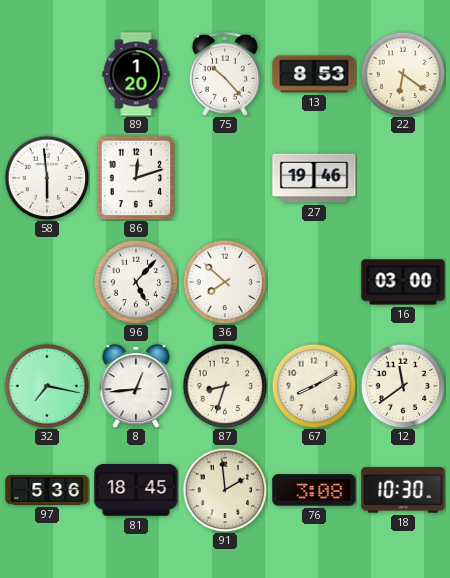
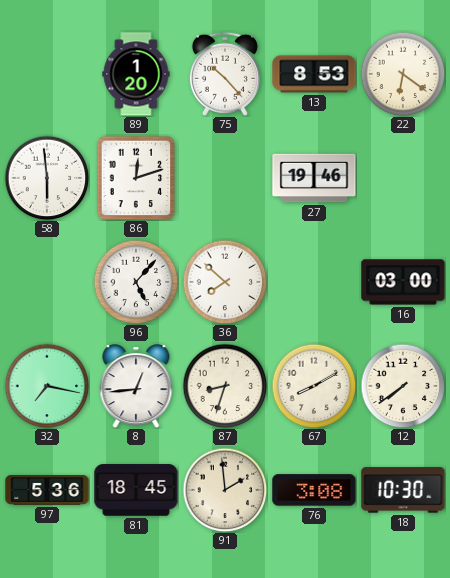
12: 11:39 -> 7:39 (403, 386)
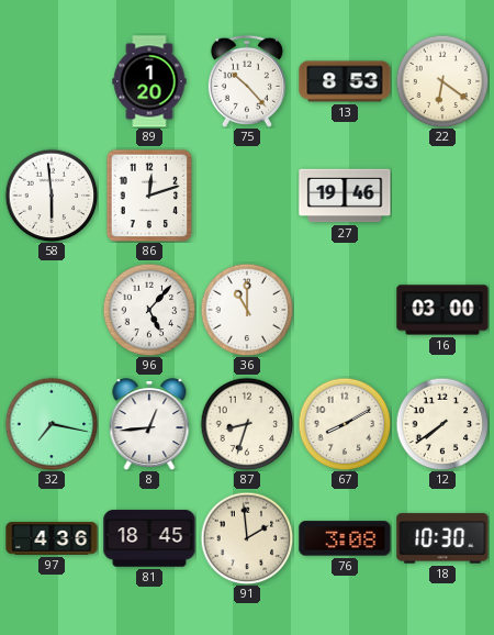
36: 7:52 -> 11:00 (247, 310)
97: 5:36 -> 4:36 (52, 538)
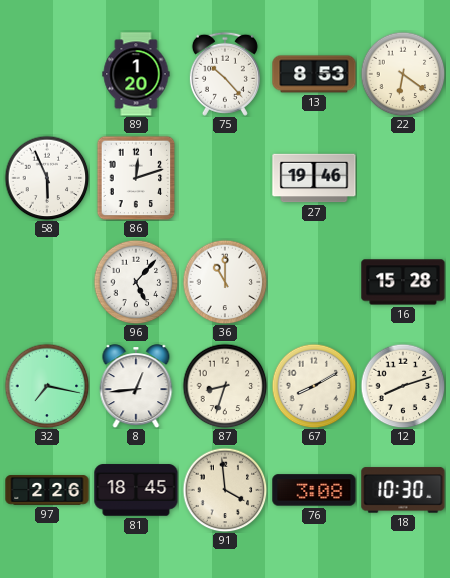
58: 5:59 -> 5:56 (47, 178)
16: 03:00 -> 15:28 (403, 282)
12: 7:39 -> 8:12 (403, 386)
97: 4:36 -> 2:26 (47, 490)
91: 1:59 -> 3:59 (225, 490)
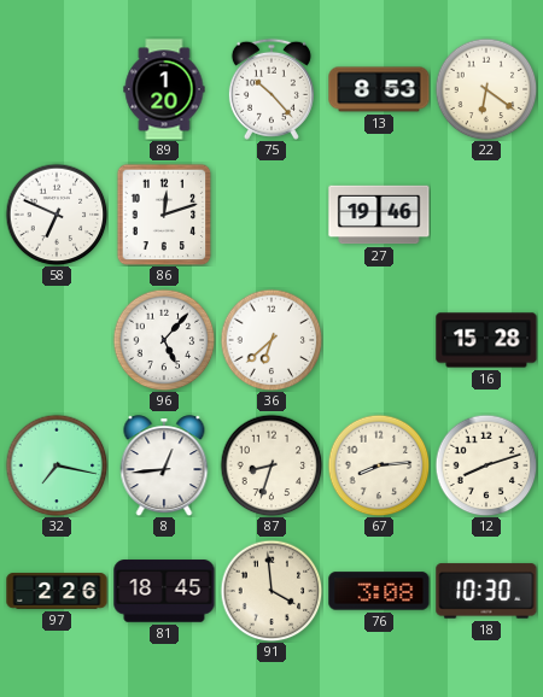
58: 5:56 -> 6:49 (57, 215)
36: 11:00 -> 6:38 (271, 340)
67: 8:10 -> 8:14 (379, 465)
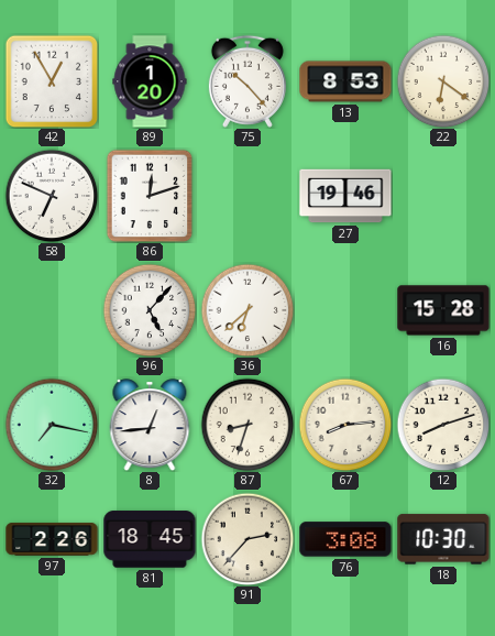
42: none -> 12:55 (52, 81)
91: 3:59 -> 2:37 (248, 539)
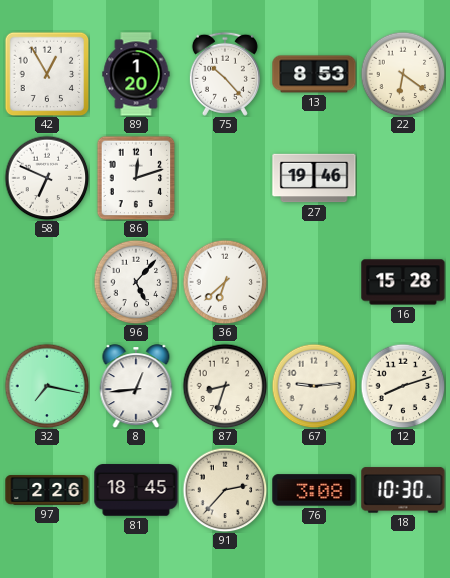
67: 8:14 -> 9:14 (314, 386)
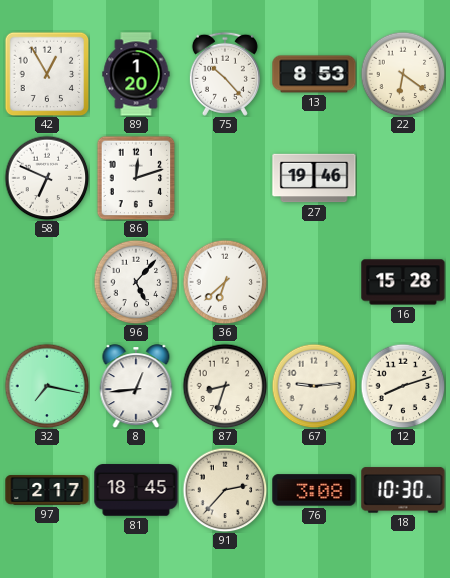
97: 2:26 -> 2:17 (47, 490)
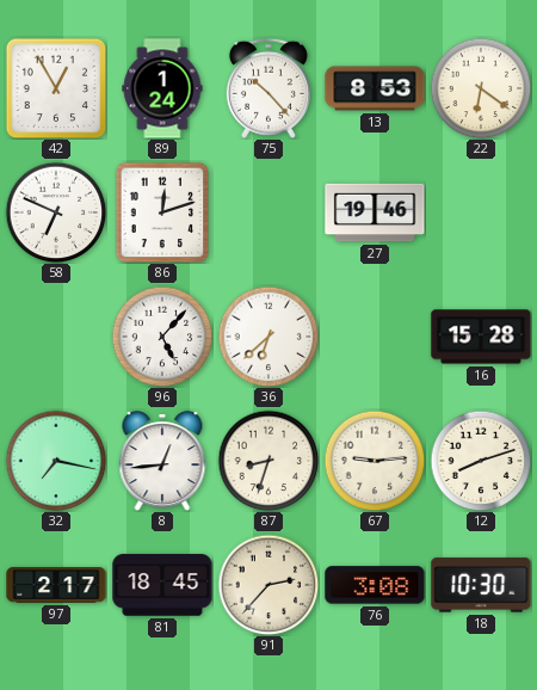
89: 1:20 -> 1:24 (162, 88)
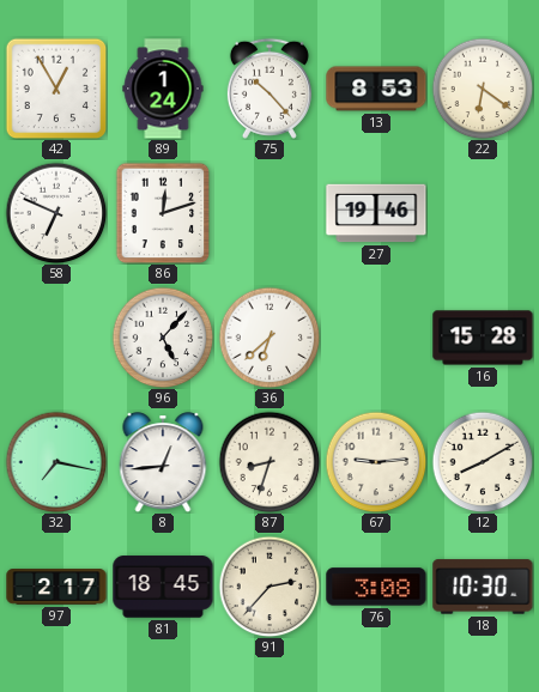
12: 8:12 -> 8:10 (483, 462)
